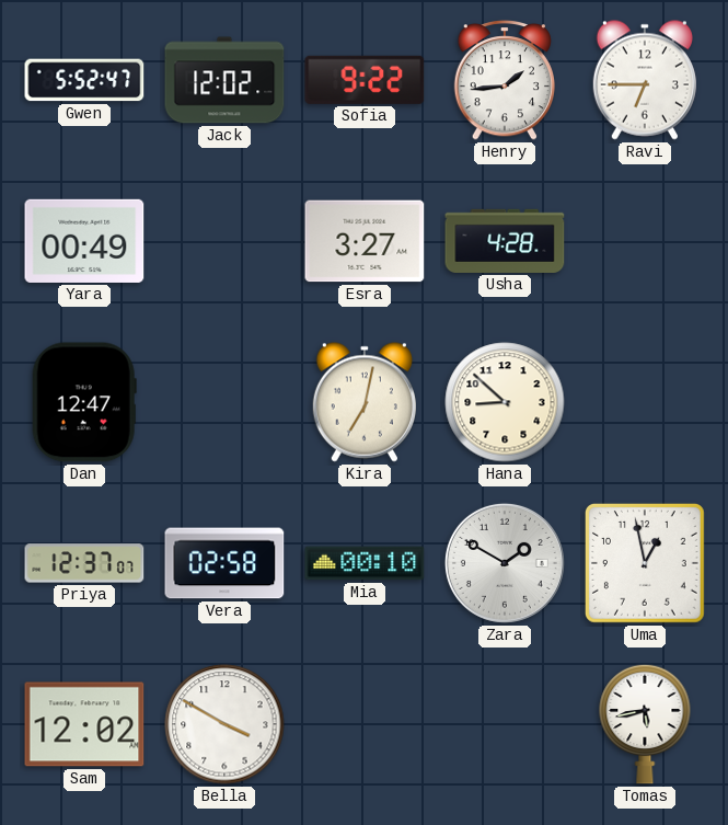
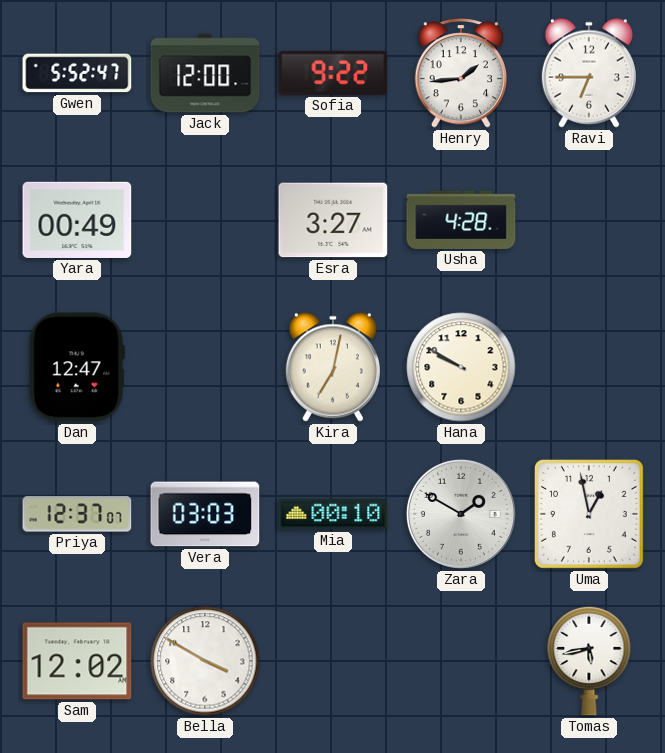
Jack: 12:02 -> 12:00 (205, 73)
Hana: 8:52 -> 9:50 (461, 367)
Vera: 02:58 -> 03:03 (205, 514)
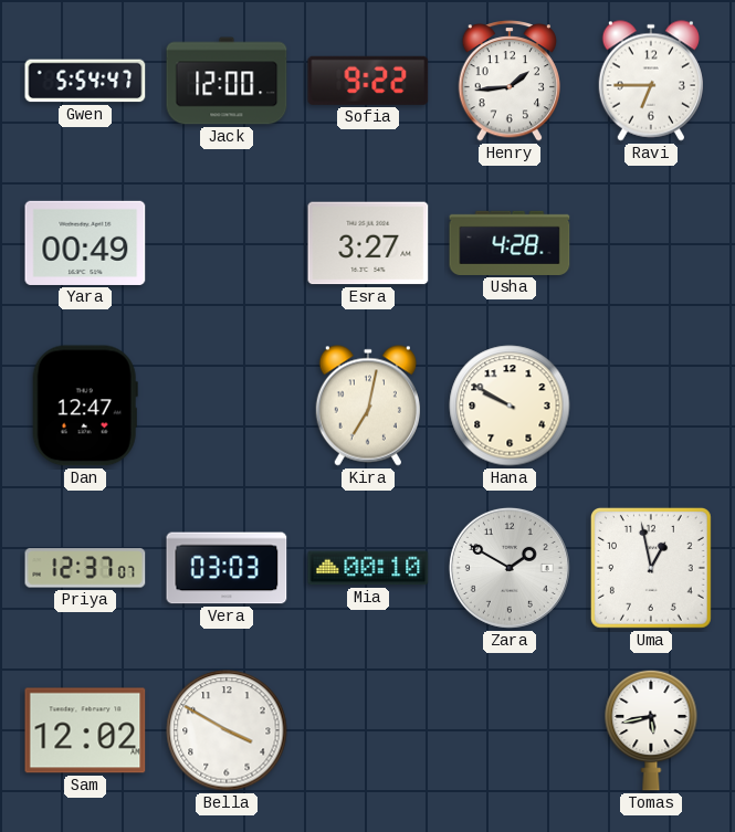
Gwen: 5:52 -> 5:54 (85, 81)
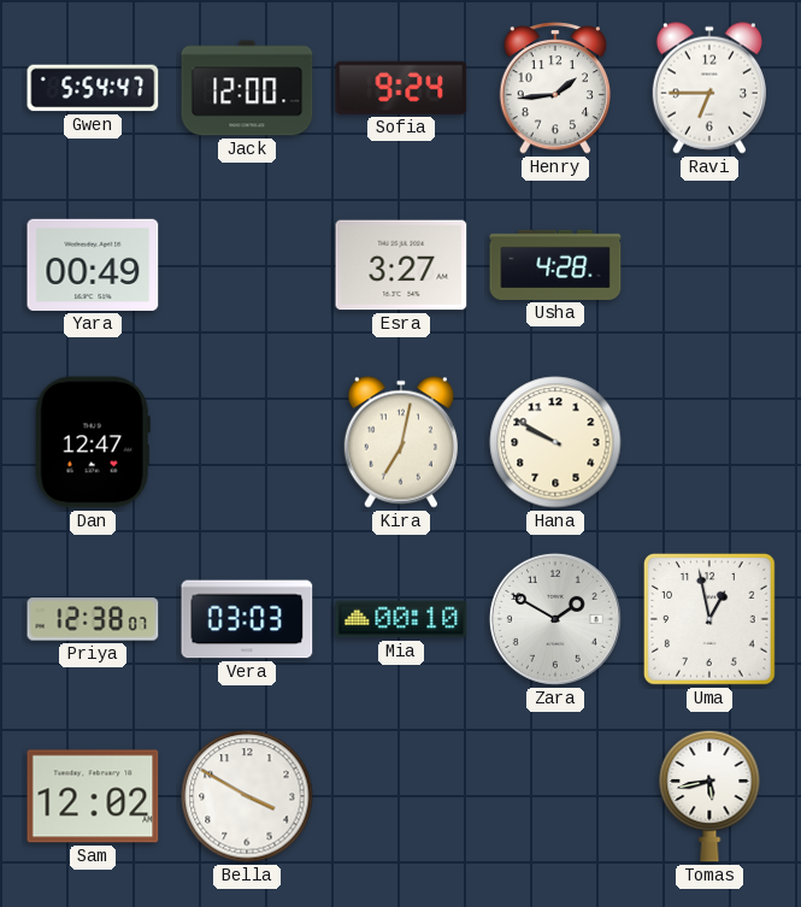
Sofia: 9:22 -> 9:24 (401, 88)
Priya: 12:37 -> 12:38 (93, 619)
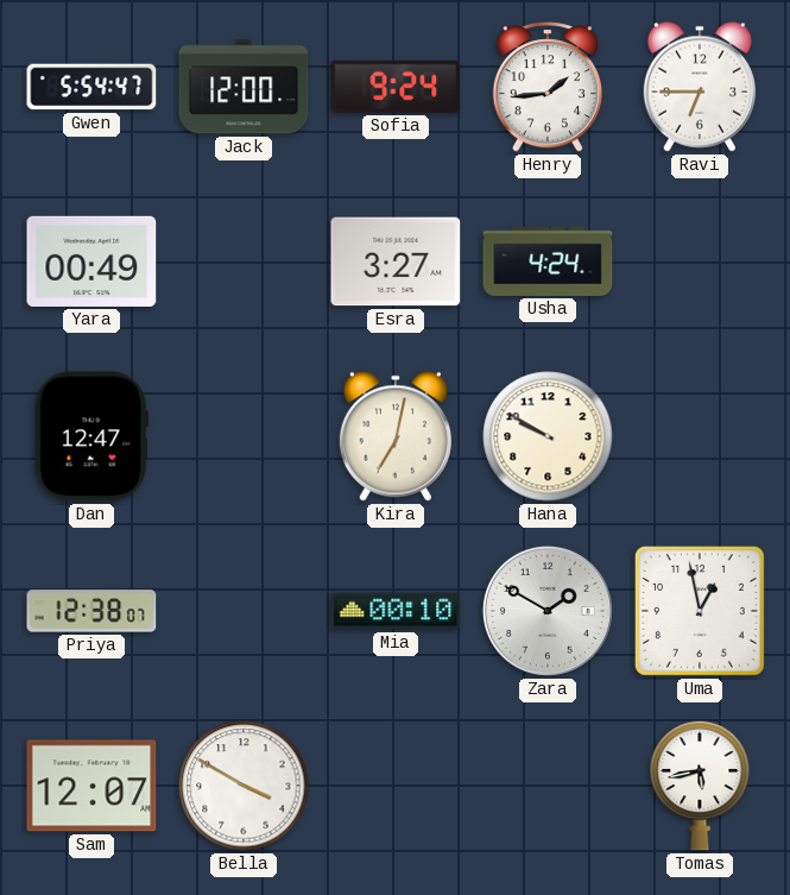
Usha: 4:28 -> 4:24 (548, 261)
Vera: 03:03 -> none (247, 619)
Sam: 12:02 -> 12:07 (91, 786)
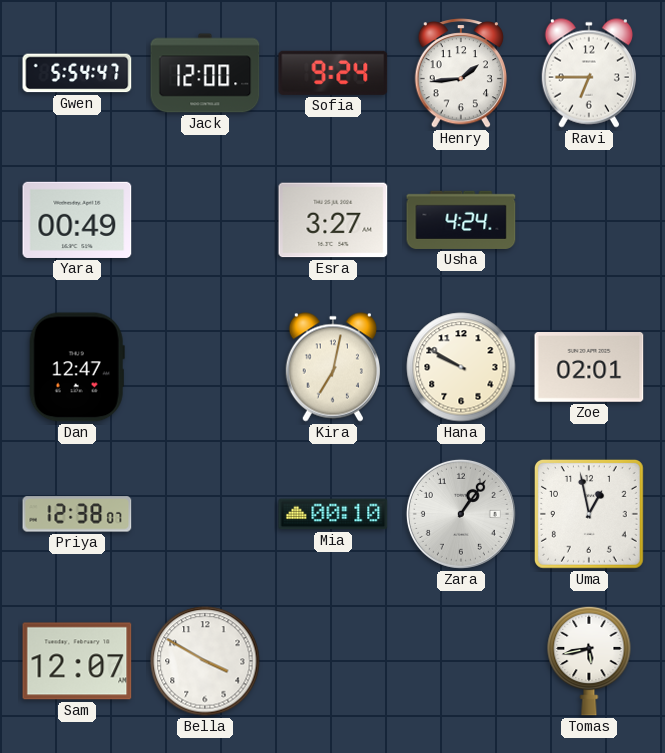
Zoe: none -> 02:01 (589, 368)
Zara: 1:50 -> 1:06 (461, 514)
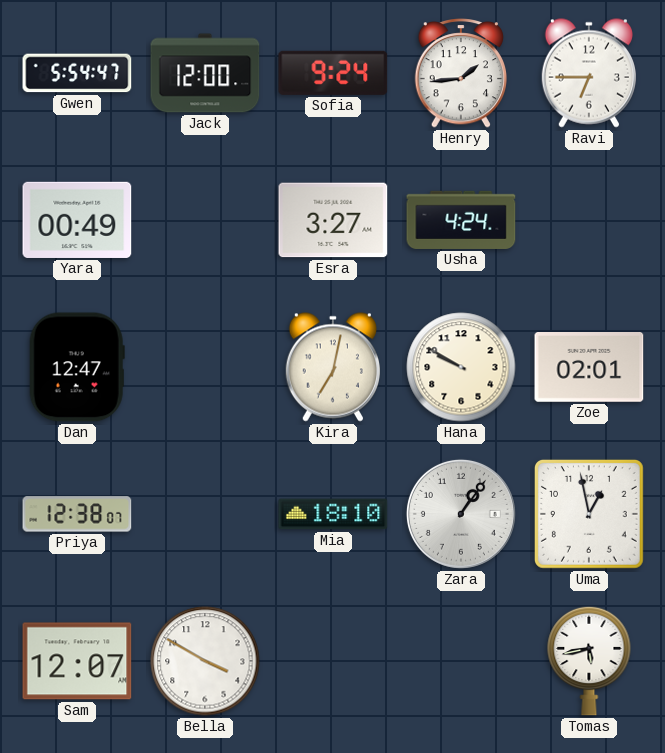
Mia: 00:10 -> 18:10 (333, 514)
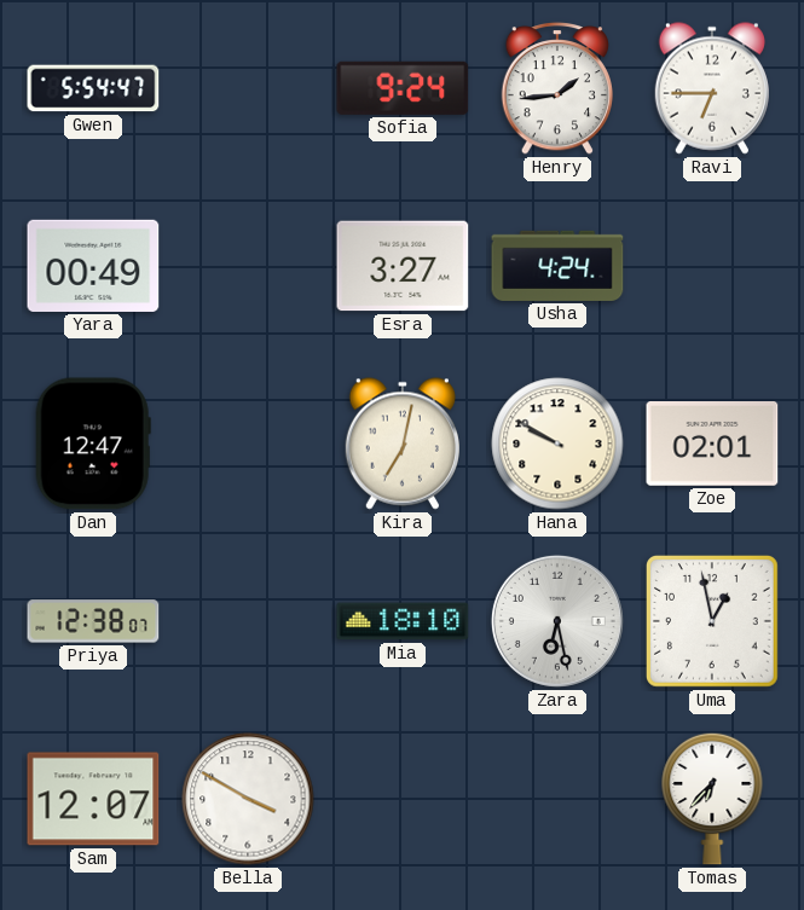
Jack: 12:00 -> none (205, 73)
Zara: 1:06 -> 6:28 (557, 621)
Tomas: 5:43 -> 6:37 (712, 799)
